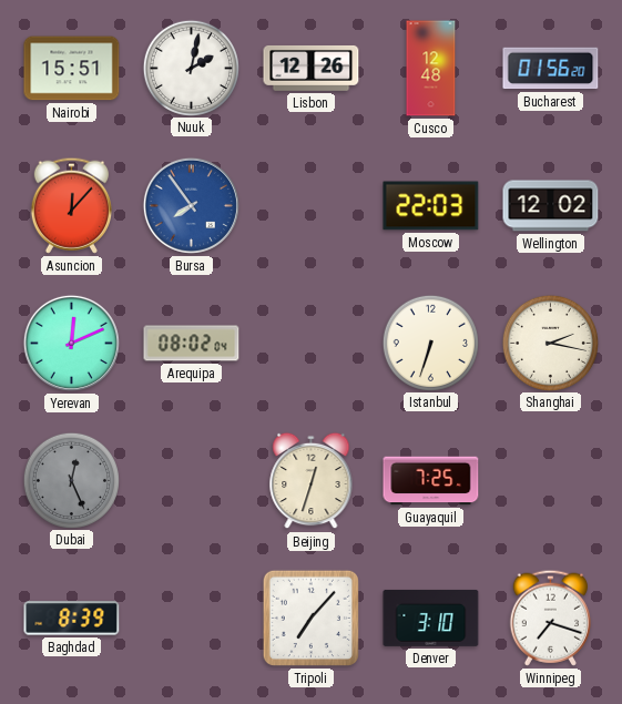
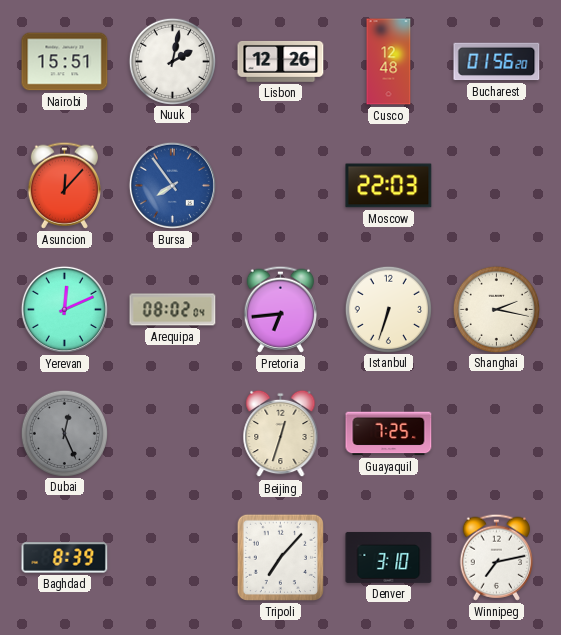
Wellington: 12:02 -> none (551, 206)
Pretoria: none -> 6:44 (280, 309)
Winnipeg: 7:18 -> 7:13 (496, 557)
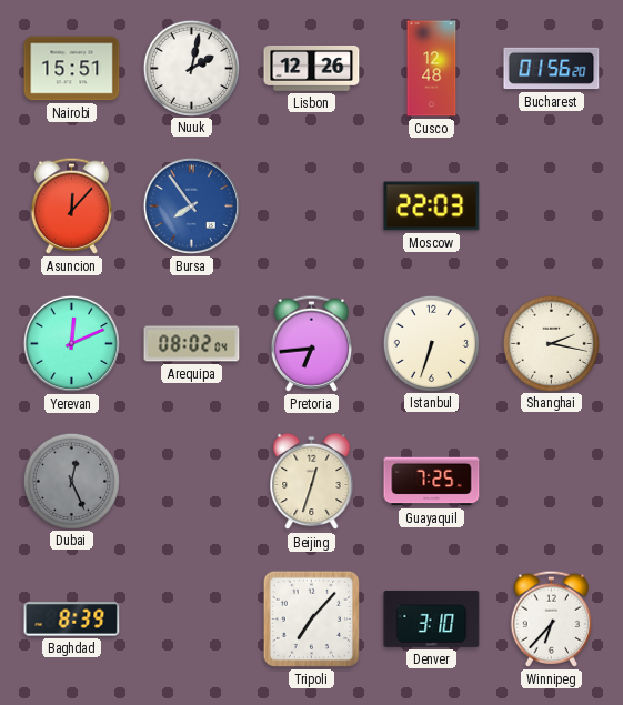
Winnipeg: 7:13 -> 6:37 (551, 618)
